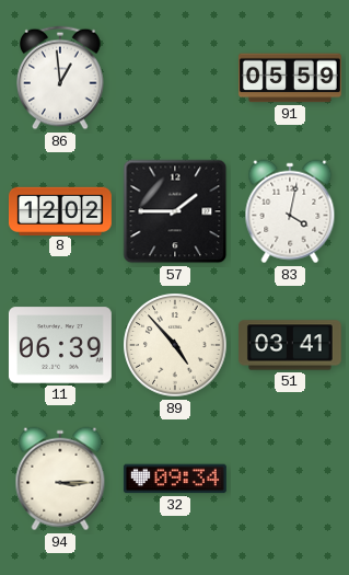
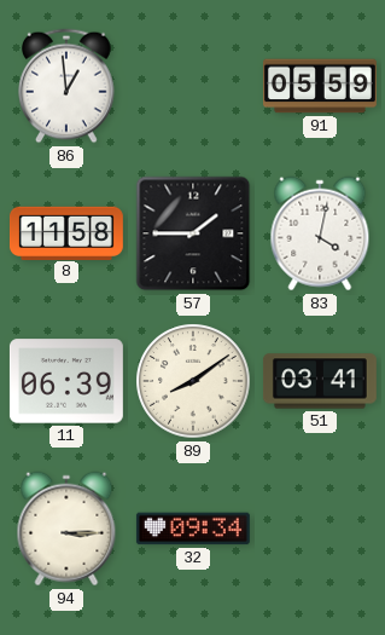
8: 12:02 -> 11:58 (66, 232)
89: 4:53 -> 8:09 (193, 381)
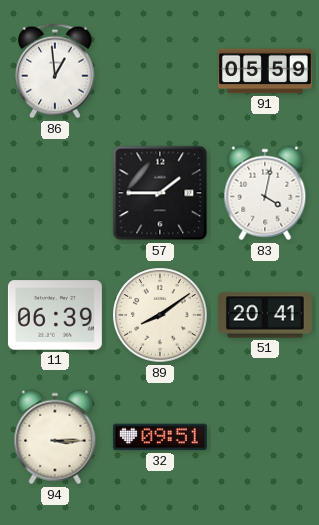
8: 11:58 -> none (66, 232)
51: 03:41 -> 20:41 (265, 315)
32: 09:34 -> 09:51 (160, 437)
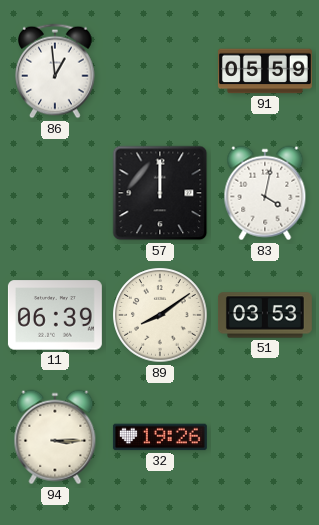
57: 1:45 -> 12:00 (160, 193)
51: 20:41 -> 03:53 (265, 315)
32: 09:51 -> 19:26 (160, 437)
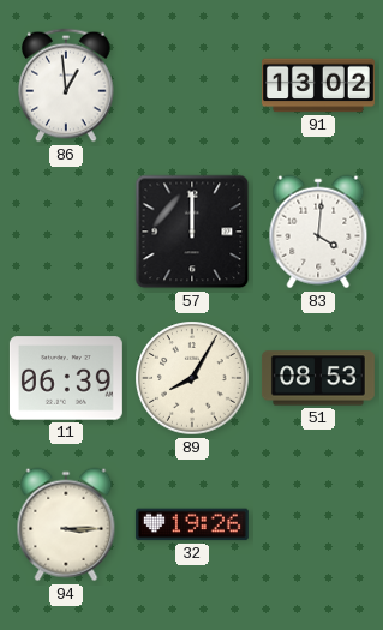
91: 05:59 -> 13:02 (318, 85)
83: 4:02 -> 4:01 (318, 232)
89: 8:09 -> 8:05 (192, 378)
51: 03:53 -> 08:53 (318, 378)
